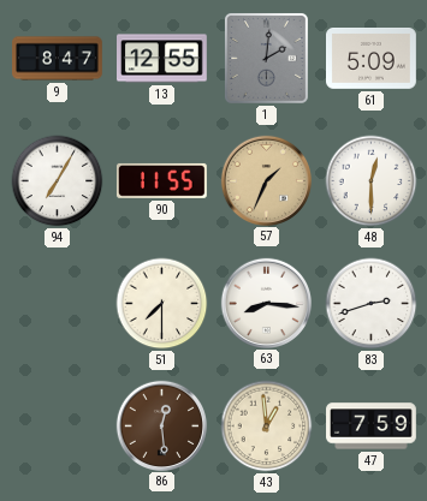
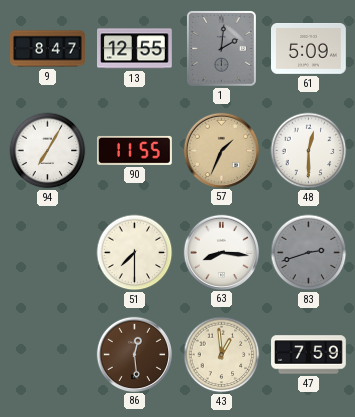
83 dial: white -> grey (309, 253)
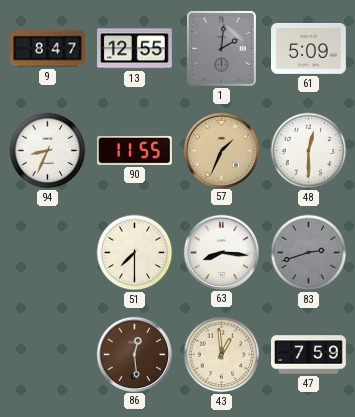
94: 7:05 -> 8:34 (48, 151)
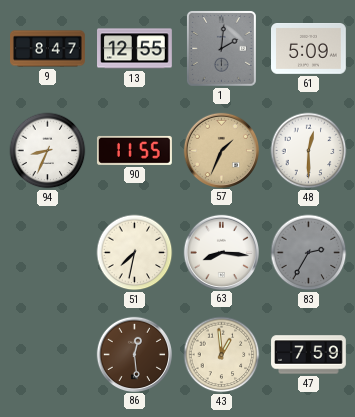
51: 7:30 -> 7:32 (135, 253)
83: 2:42 -> 2:35 (309, 253)
